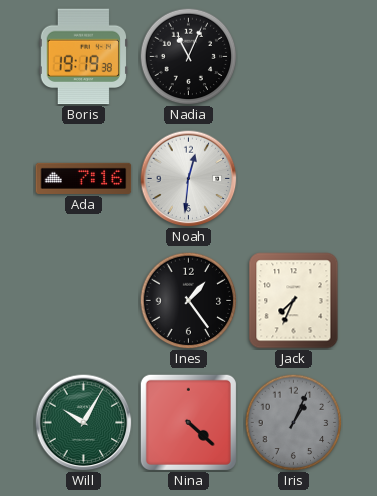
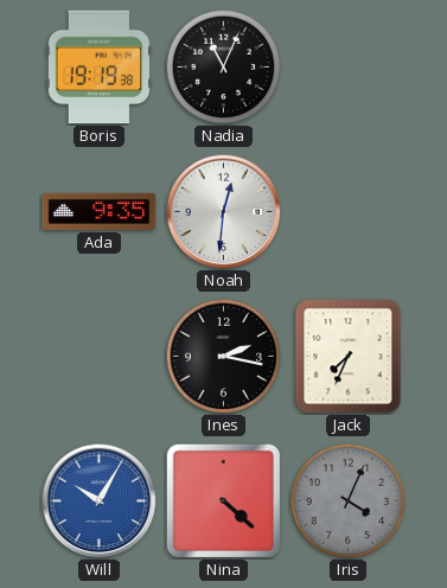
Ada: 7:16 -> 9:35 (100, 211)
Ines: 1:24 -> 2:17 (223, 356)
Will dial: green -> blue (100, 501)
Iris: 1:04 -> 4:04 (347, 500)
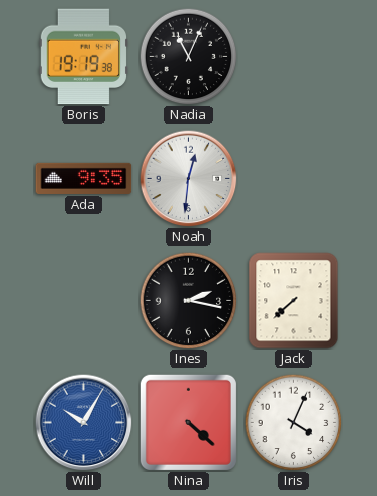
Jack: 7:34 -> 7:38 (294, 301)
Iris dial: grey -> white (293, 422)
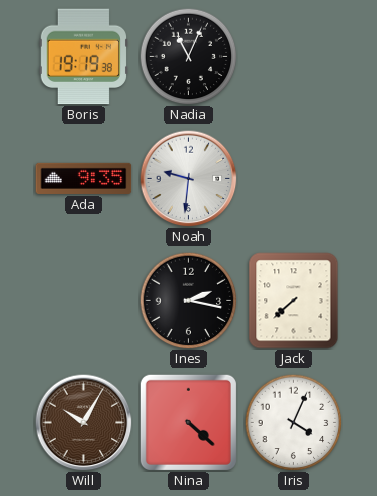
Noah: 12:31 -> 9:31 (189, 179)
Will dial: blue -> brown (84, 423)
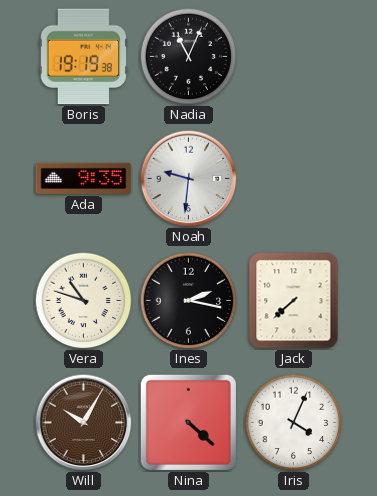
Vera: none -> 10:48 (83, 300)
